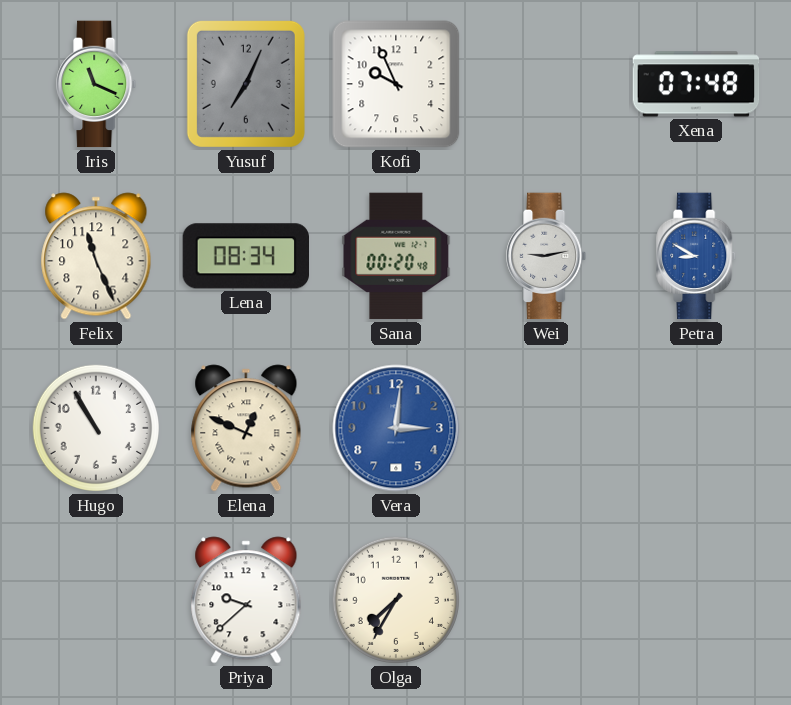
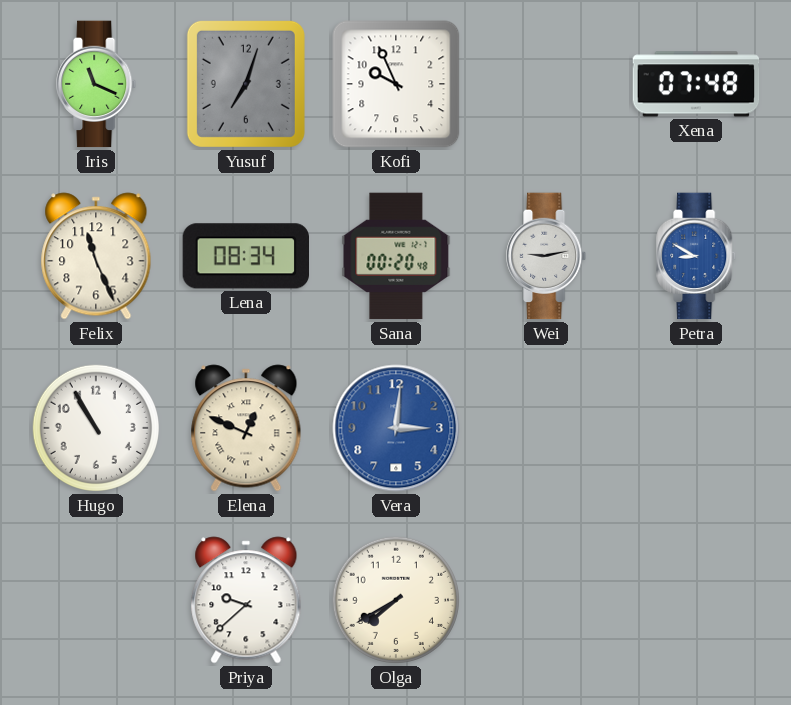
Yusuf: 7:04 -> 7:03 (246, 84)
Olga: 7:35 -> 7:40 (396, 600)
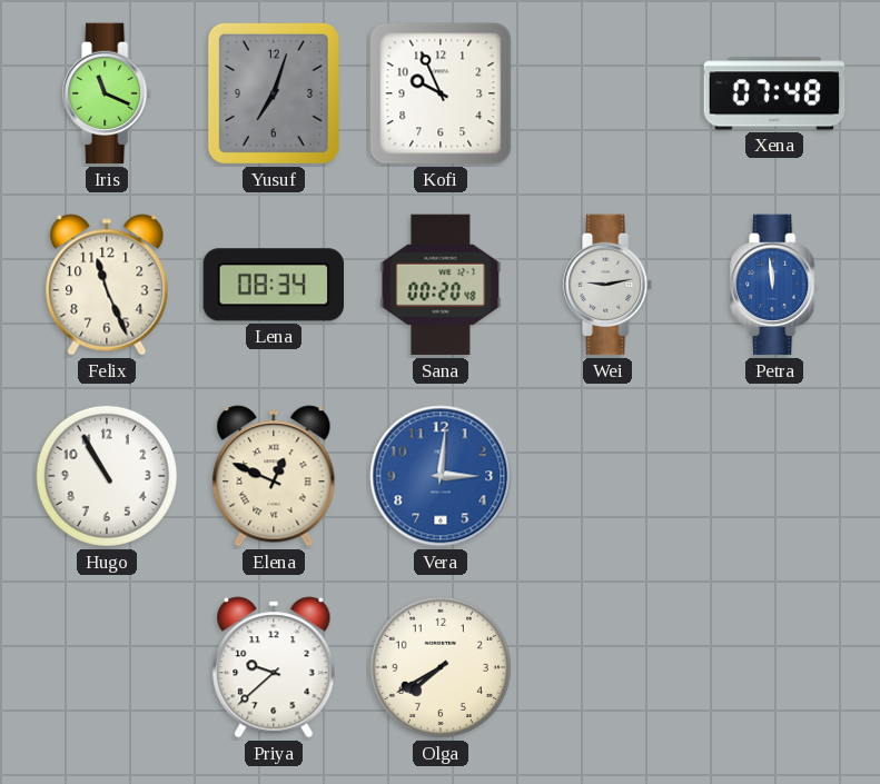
Petra: 8:50 -> 11:59 (775, 285)
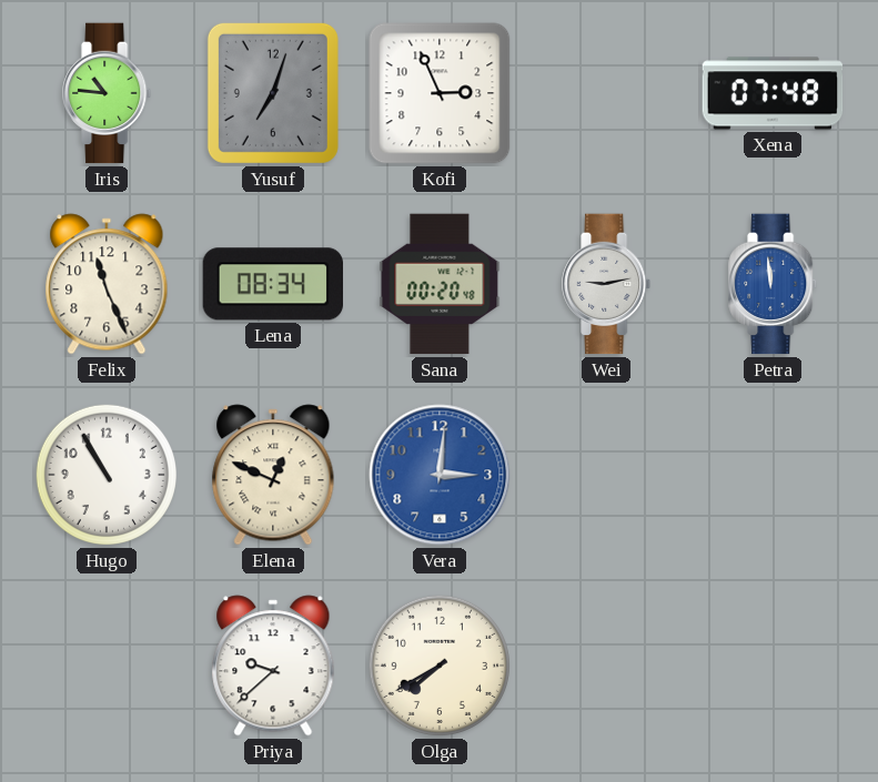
Iris: 11:19 -> 10:46 (108, 93)
Kofi: 9:56 -> 2:56 (440, 93)
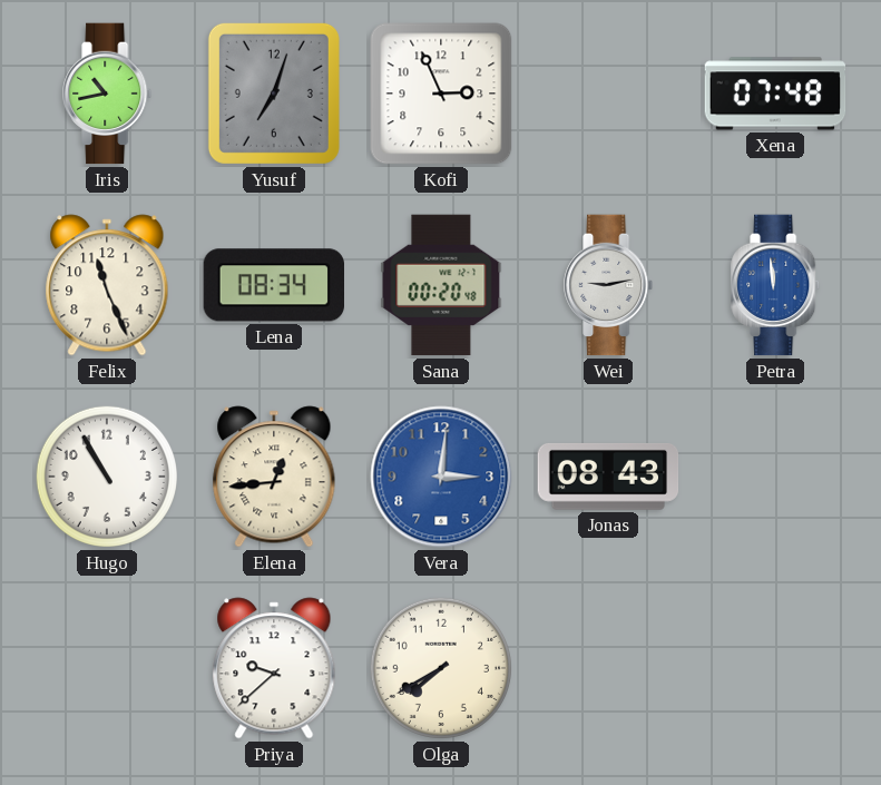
Iris: 10:46 -> 10:43 (108, 94)
Elena: 12:49 -> 12:44 (274, 477)
Jonas: none -> 08:43 (608, 477)
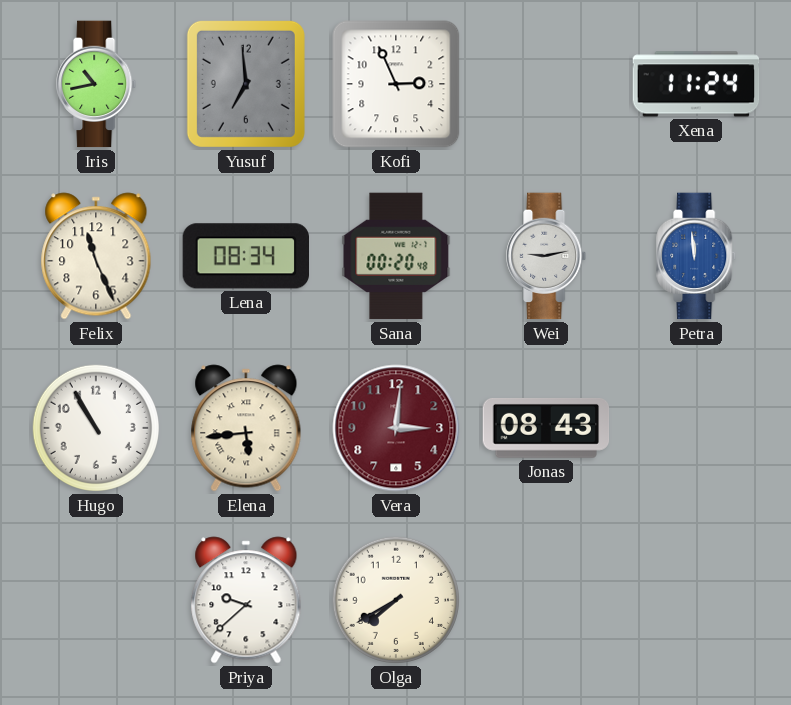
Yusuf: 7:03 -> 6:59 (246, 84)
Xena: 07:48 -> 11:24 (696, 84)
Elena: 12:44 -> 5:44 (246, 428)
Vera dial: blue -> burgundy (396, 428)
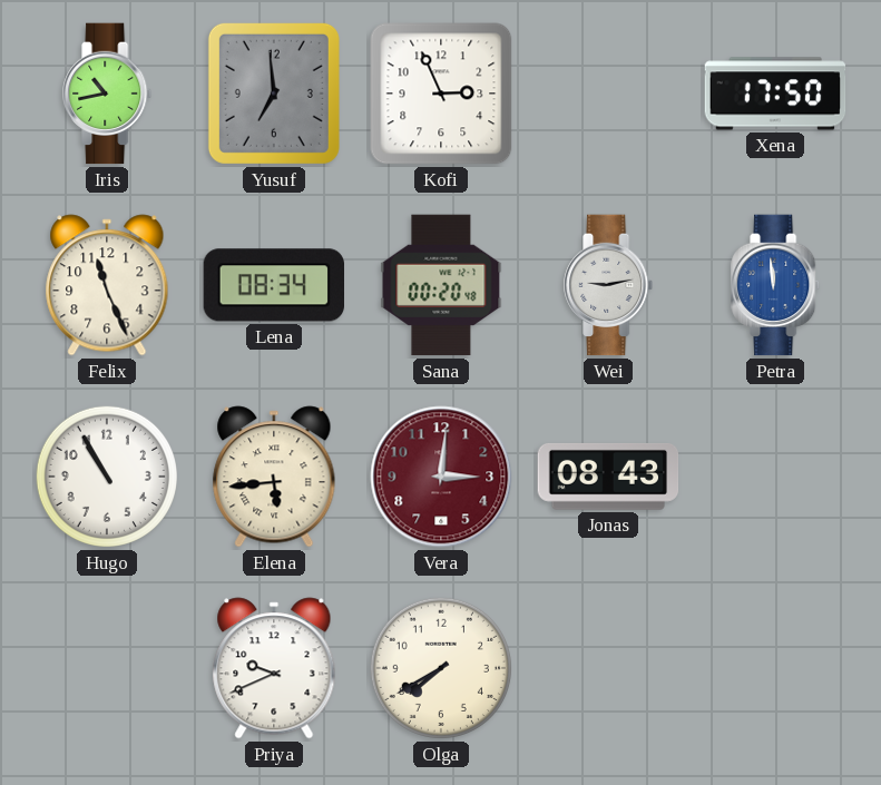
Xena: 11:24 -> 17:50 (775, 94)
Priya: 9:38 -> 9:41 (274, 668)
